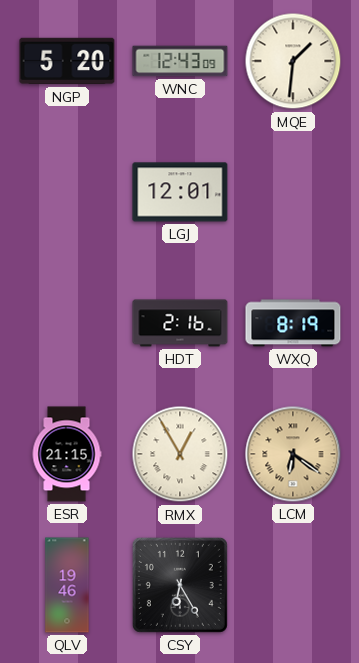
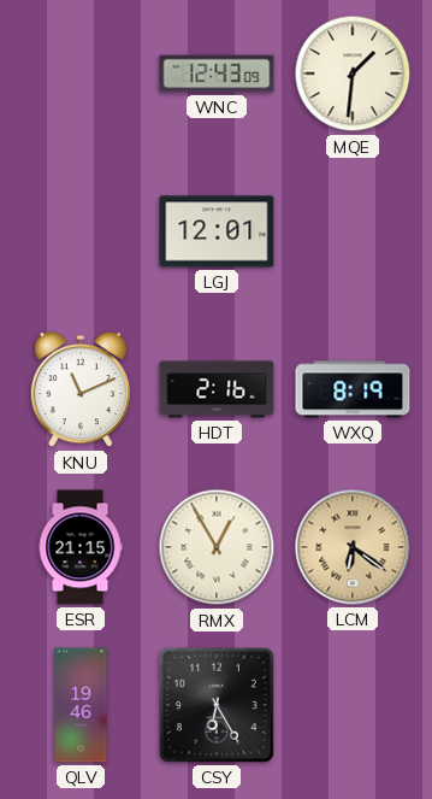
NGP: 5:20 -> none (67, 61)
KNU: none -> 11:11 (81, 390)
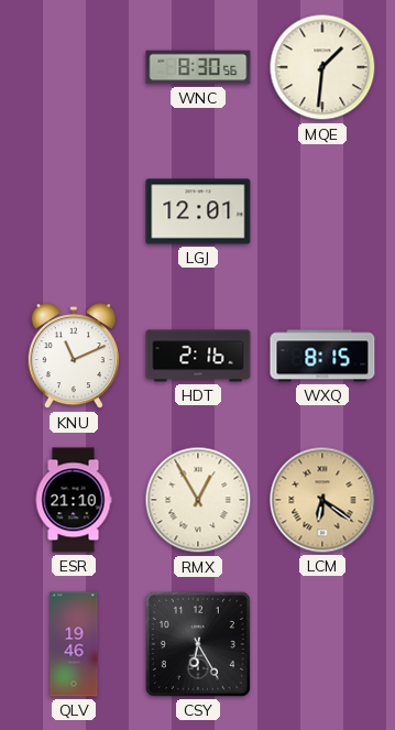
WNC: 12:43 -> 8:30 (198, 67)
WXQ: 8:19 -> 8:15 (322, 356)
ESR: 21:15 -> 21:10 (74, 500)
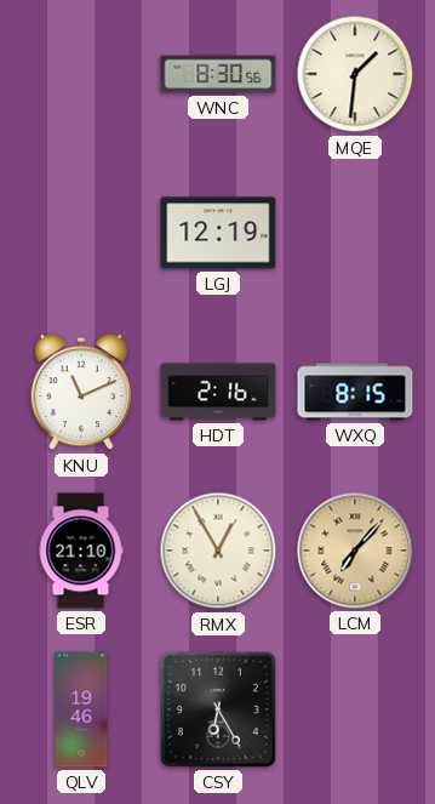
LGJ: 12:01 -> 12:19 (218, 233)
LCM: 6:21 -> 7:07 (355, 551)
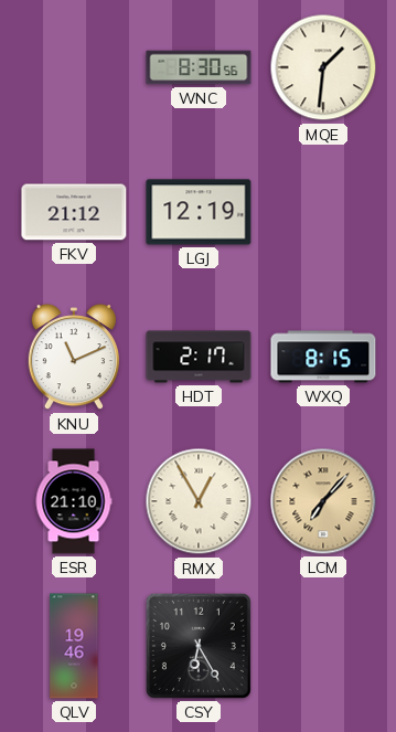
FKV: none -> 21:12 (74, 212)
HDT: 2:16 -> 2:17 (199, 357)
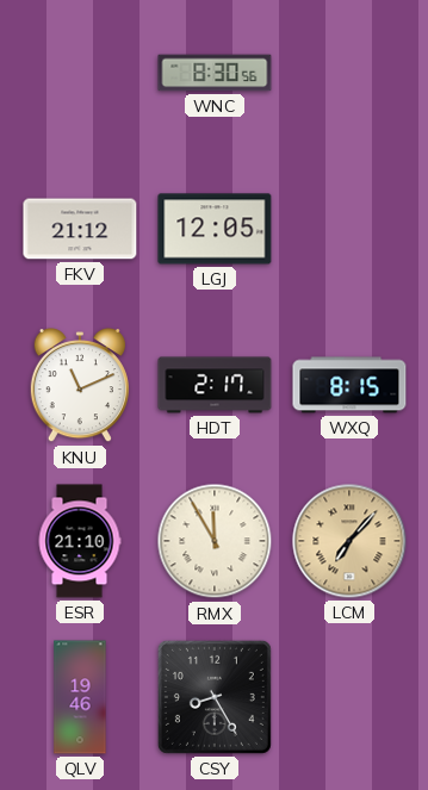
MQE: 1:31 -> none (323, 67)
LGJ: 12:19 -> 12:05 (215, 229)
RMX: 12:55 -> 11:55 (215, 541)
CSY: 6:25 -> 8:25 (215, 697)
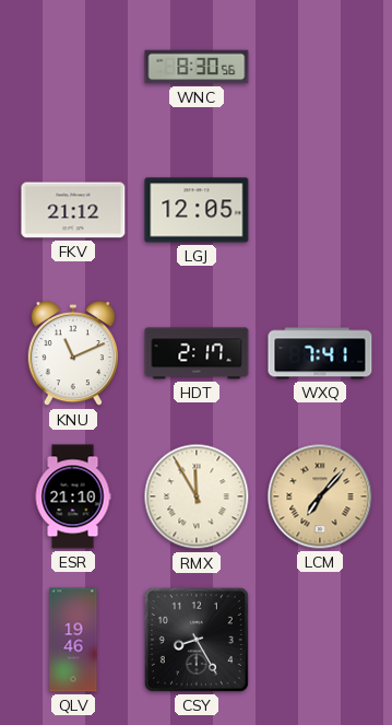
WXQ: 8:15 -> 7:41 (320, 353)
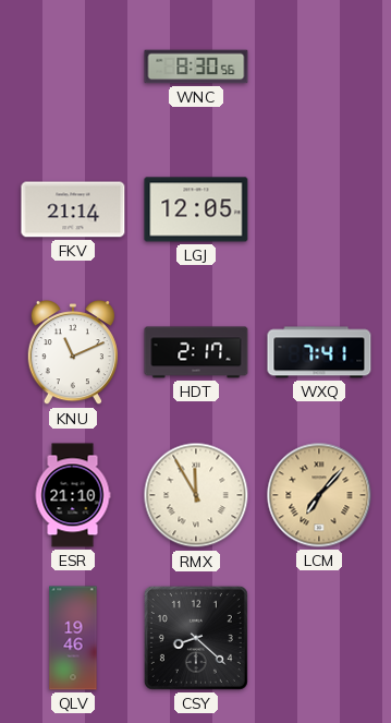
FKV: 21:12 -> 21:14 (73, 209)
CSY: 8:25 -> 8:22 (196, 638)
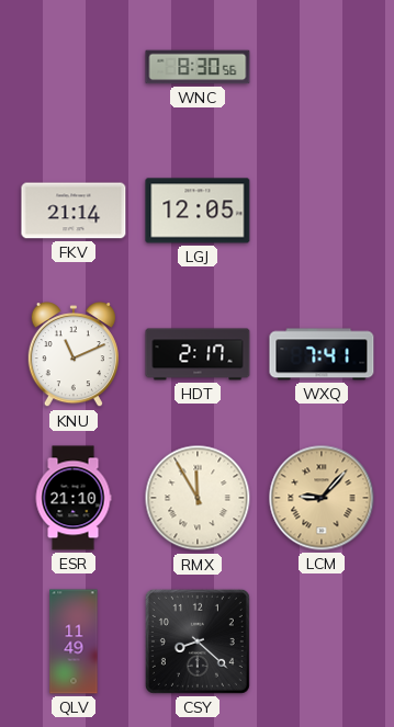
LCM: 7:07 -> 9:07 (322, 498)
QLV: 19:46 -> 11:49 (74, 641)
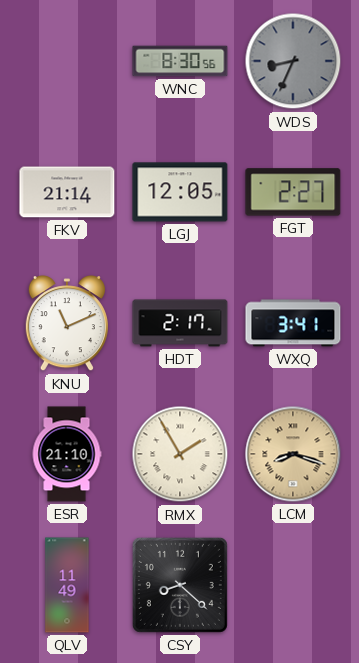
WDS: none -> 8:34 (293, 61)
FGT: none -> 2:27 (293, 192)
WXQ: 7:41 -> 3:41 (293, 323)
RMX: 11:55 -> 1:55 (180, 454)
LCM: 9:07 -> 8:18 (293, 454)
